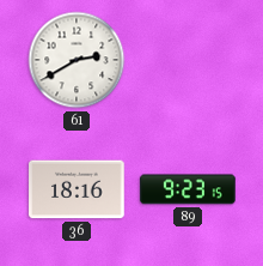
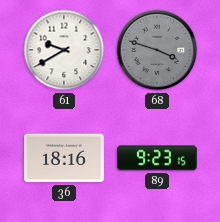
61: 2:40 -> 9:40 (64, 50)
68: none -> 3:48 (157, 50)
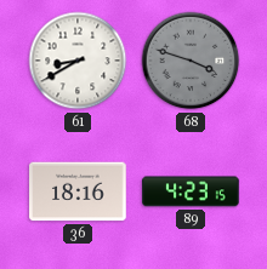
61: 9:40 -> 8:40 (78, 61)
89: 9:23 -> 4:23 (191, 191)
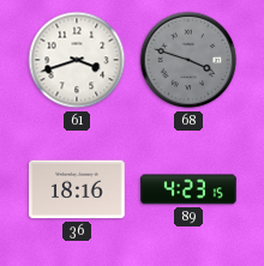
61: 8:40 -> 3:42 (77, 60)
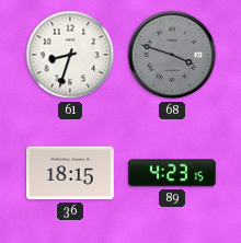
61: 3:42 -> 8:33 (70, 55)
36: 18:16 -> 18:15 (70, 173)
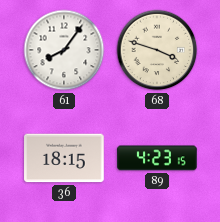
61: 8:33 -> 8:06 (64, 50)
68 dial: grey -> cream (157, 50)
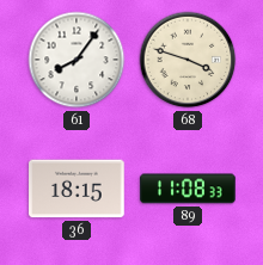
89: 4:23 -> 11:08 (188, 189)
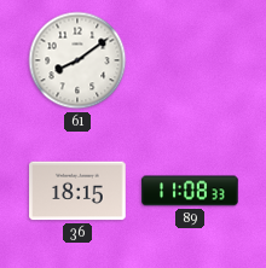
61: 8:06 -> 8:09 (77, 60)
68: 3:48 -> none (188, 60)
